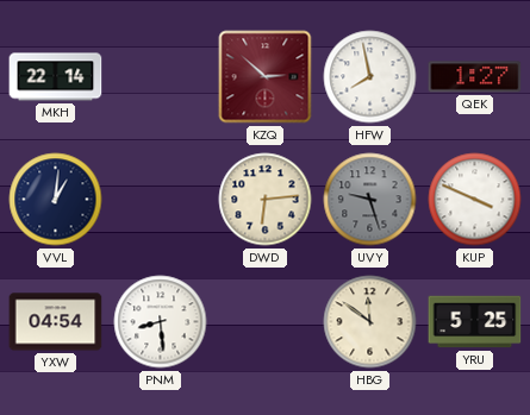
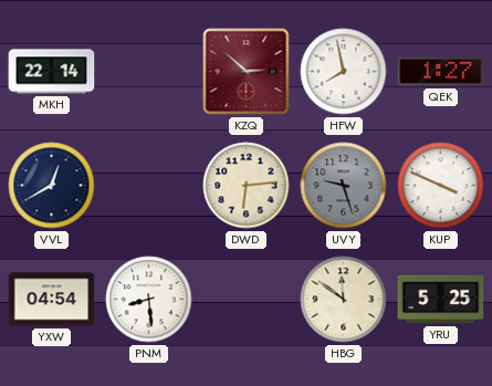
VVL: 1:01 -> 12:40 (52, 186)
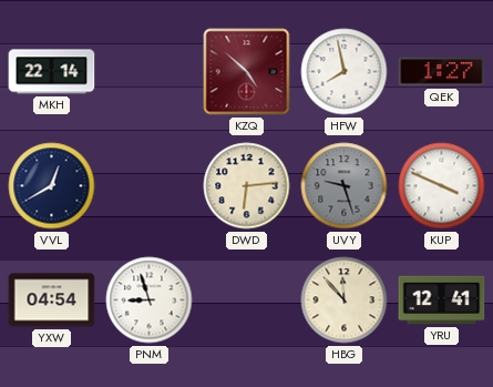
KZQ: 2:52 -> 4:52 (247, 72)
PNM: 8:29 -> 8:57 (150, 301)
HBG: 11:51 -> 11:53 (345, 301)
YRU: 5:25 -> 12:41 (442, 301)
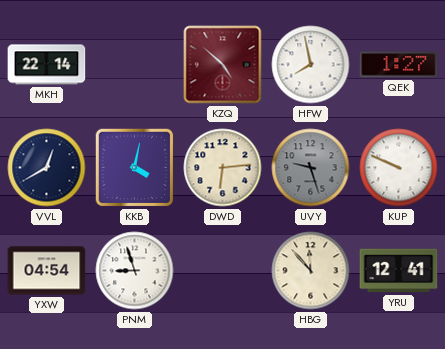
KKB: none -> 4:02 (135, 168)
KUP: 3:49 -> 9:49 (399, 168)
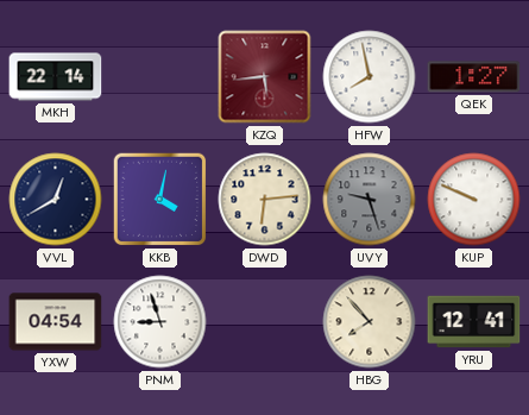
KZQ: 4:52 -> 5:44 (265, 77)
HBG: 11:53 -> 7:53 (370, 322)
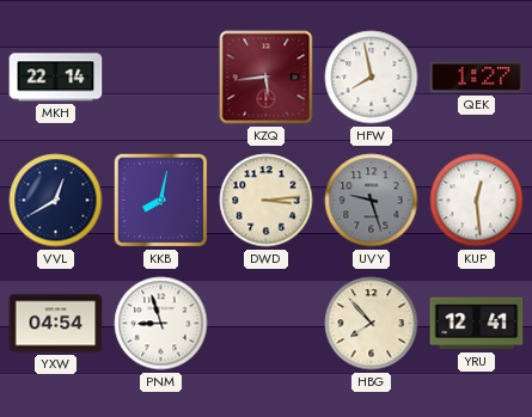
KKB: 4:02 -> 8:02 (161, 201)
DWD: 6:14 -> 3:14 (267, 201)
KUP: 9:49 -> 12:29 (477, 201)
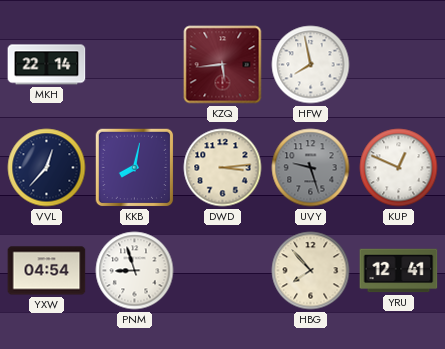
QEK: 1:27 -> none (477, 78)
VVL: 12:40 -> 12:37 (47, 168)
KUP: 12:29 -> 12:49 (399, 168)
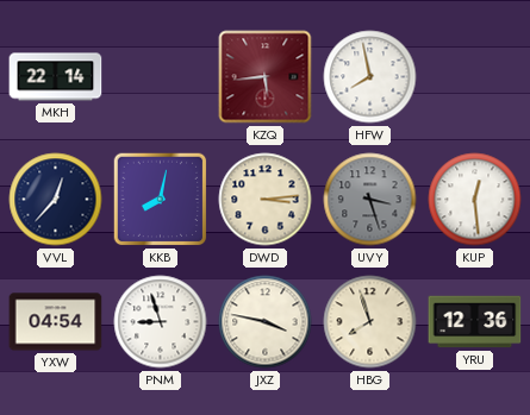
UVY: 9:27 -> 3:27 (370, 200)
KUP: 12:49 -> 12:29 (475, 200)
JXZ: none -> 3:47 (266, 322)
HBG: 7:53 -> 7:57 (370, 322)
YRU: 12:41 -> 12:36 (475, 322)
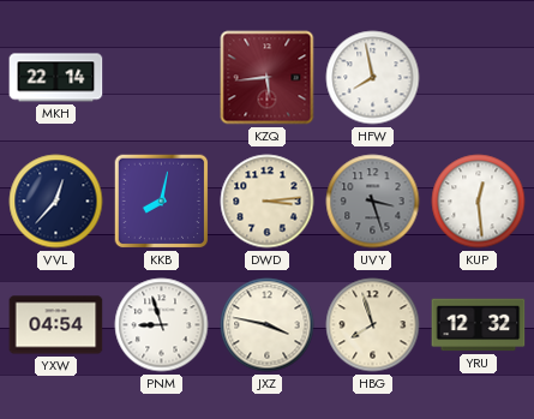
YRU: 12:36 -> 12:32 (479, 325)
